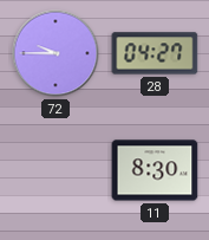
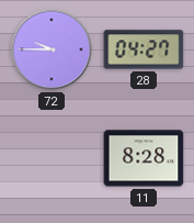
11: 8:30 -> 8:28 (144, 158)
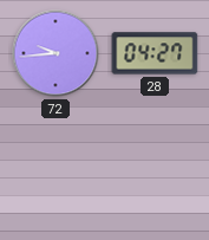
72: 9:45 -> 9:44 (55, 53)
11: 8:28 -> none (144, 158)
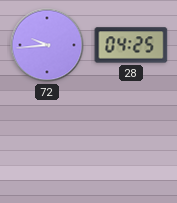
28: 04:27 -> 04:25 (131, 45)
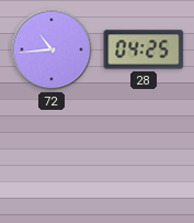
72: 9:44 -> 10:44 (52, 49)
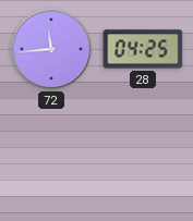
72: 10:44 -> 11:44 (51, 49)
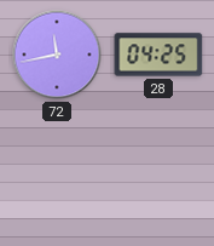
72: 11:44 -> 11:43 (57, 55)
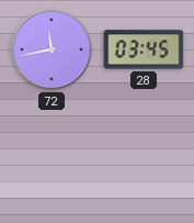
28: 04:25 -> 03:45 (144, 49)
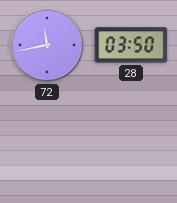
28: 03:45 -> 03:50 (131, 45)
